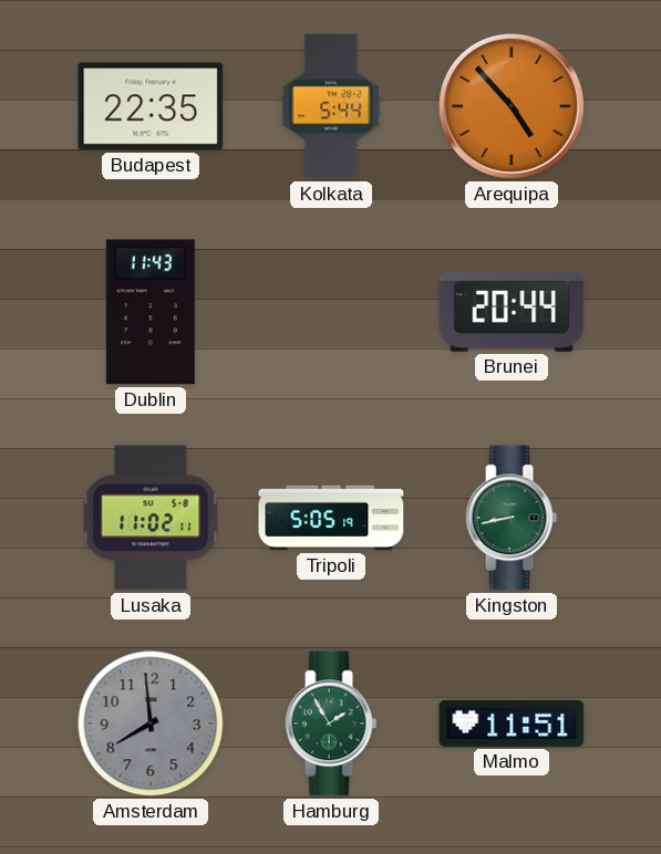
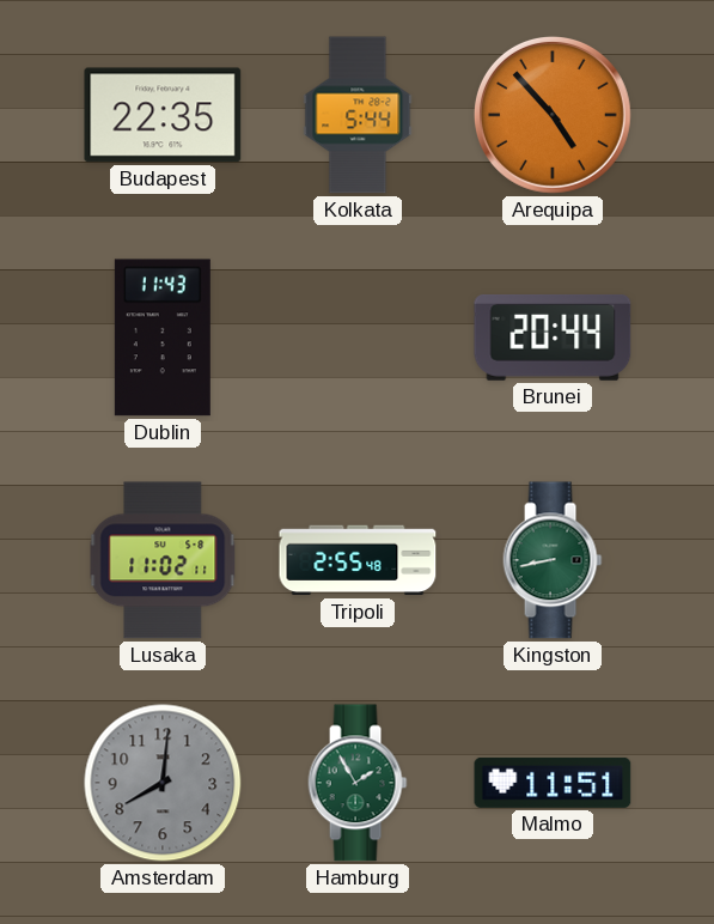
Tripoli: 5:05 -> 2:55 (358, 560)
Amsterdam: 7:59 -> 8:01 (163, 783)
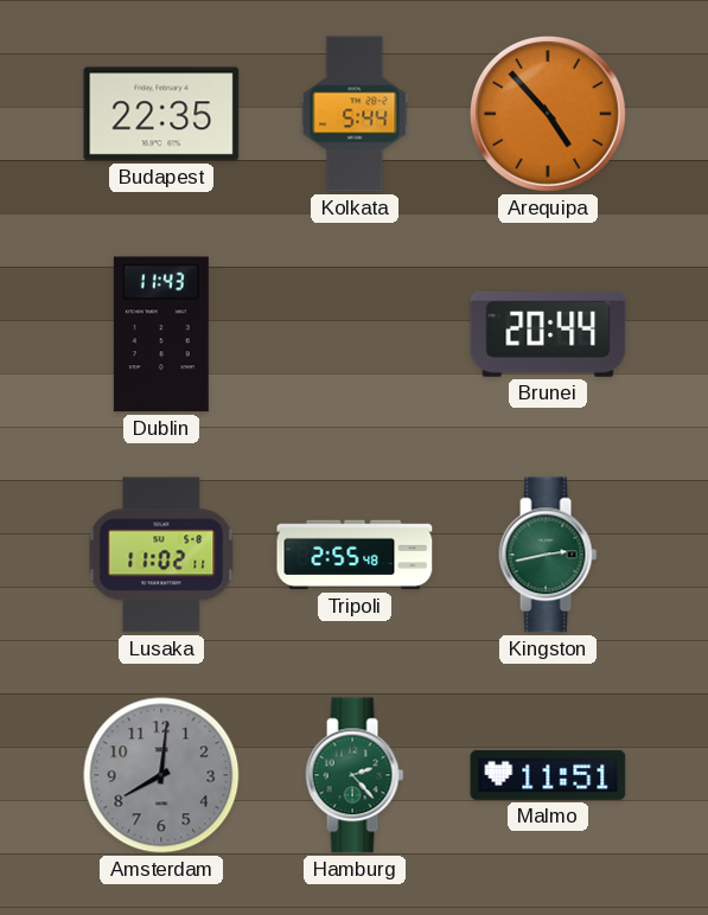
Kingston: 8:43 -> 2:43 (548, 555)
Hamburg: 1:55 -> 2:23 (355, 775)
